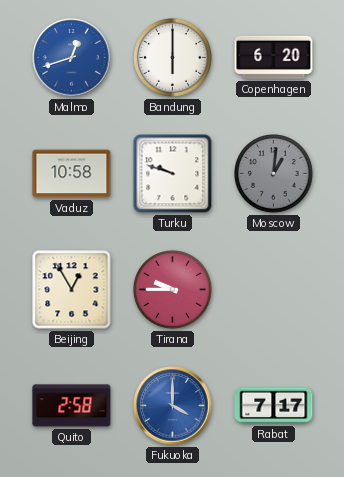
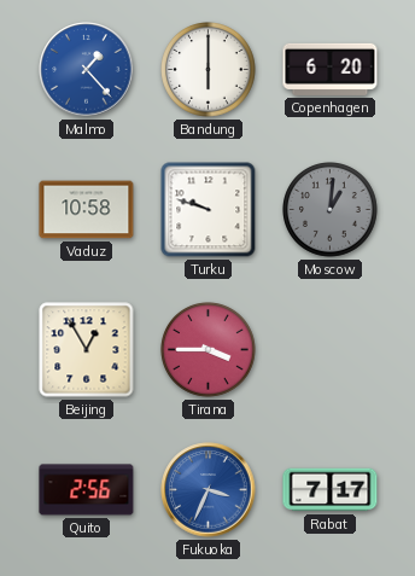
Malmo: 12:42 -> 1:23 (87, 70)
Tirana: 9:45 -> 3:45 (209, 350)
Quito: 2:58 -> 2:56 (87, 490)
Fukuoka: 4:00 -> 3:34 (209, 490)
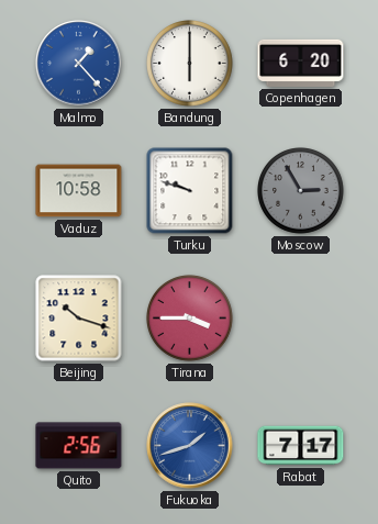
Moscow: 1:01 -> 2:55 (301, 191)
Beijing: 12:55 -> 10:18 (79, 319)
Fukuoka: 3:34 -> 1:42 (190, 446)
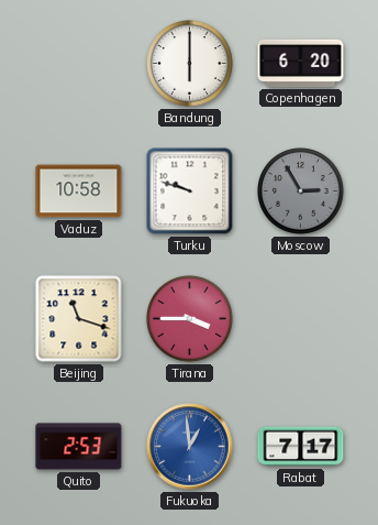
Malmo: 1:23 -> none (79, 64)
Beijing: 10:18 -> 11:18 (79, 319)
Quito: 2:56 -> 2:53 (79, 447)
Fukuoka: 1:42 -> 12:59 (190, 447)
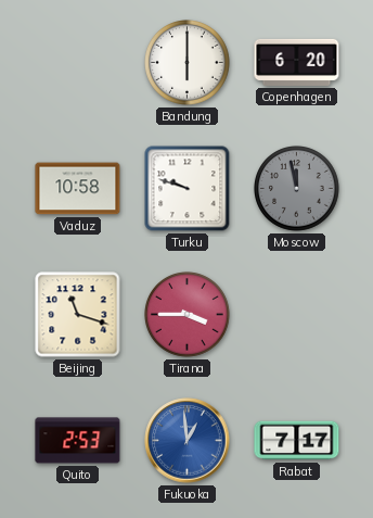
Moscow: 2:55 -> 11:58 (297, 189)
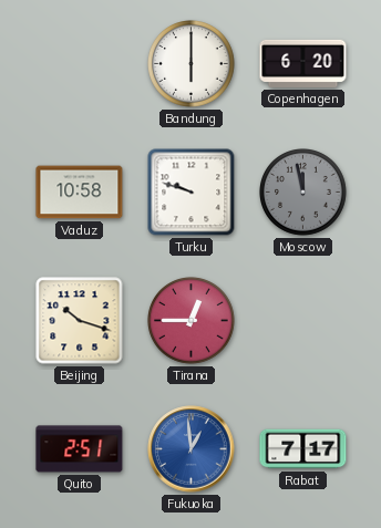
Beijing: 11:18 -> 10:18 (80, 321)
Tirana: 3:45 -> 12:45 (192, 321)
Quito: 2:53 -> 2:51 (80, 449)
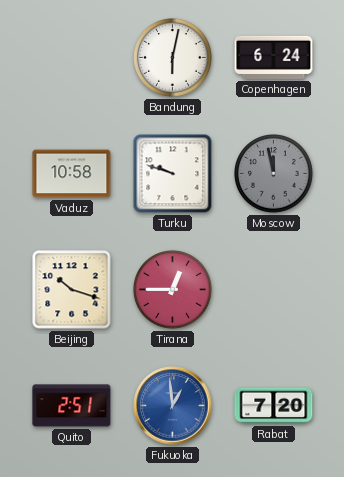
Bandung: 6:00 -> 6:02 (173, 58)
Copenhagen: 6:20 -> 6:24 (274, 57)
Rabat: 7:17 -> 7:20 (274, 406)
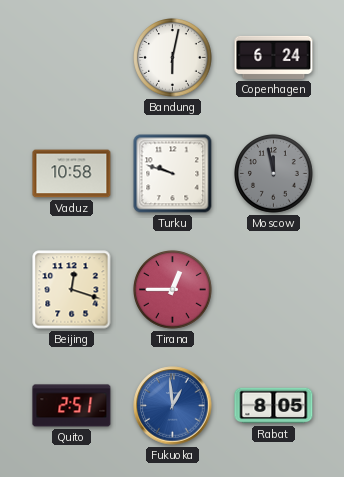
Beijing: 10:18 -> 12:18 (72, 290)
Rabat: 7:20 -> 8:05 (274, 406)
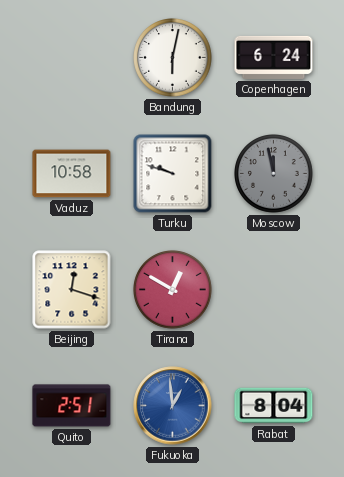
Tirana: 12:45 -> 12:50 (173, 290)
Rabat: 8:05 -> 8:04 (274, 406)
